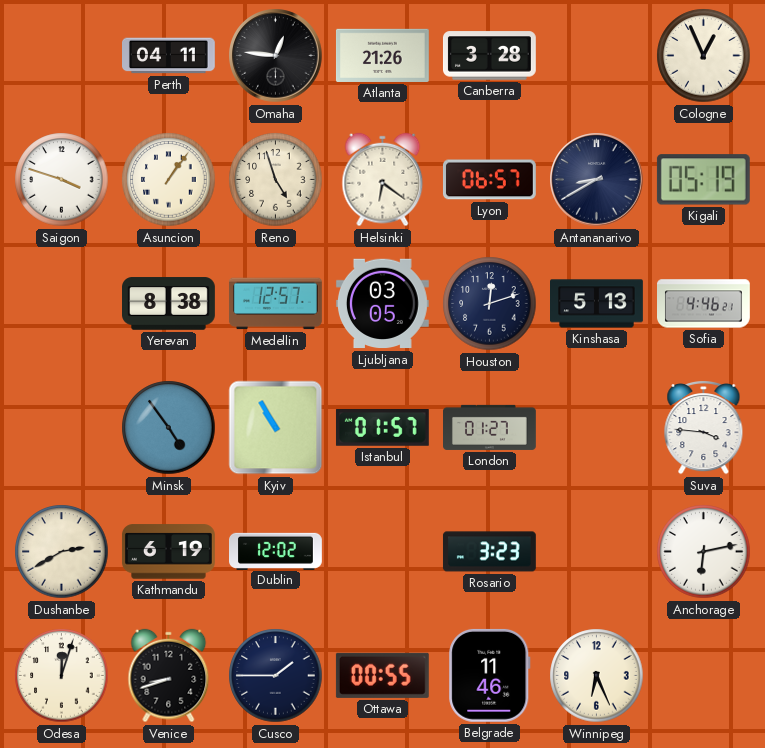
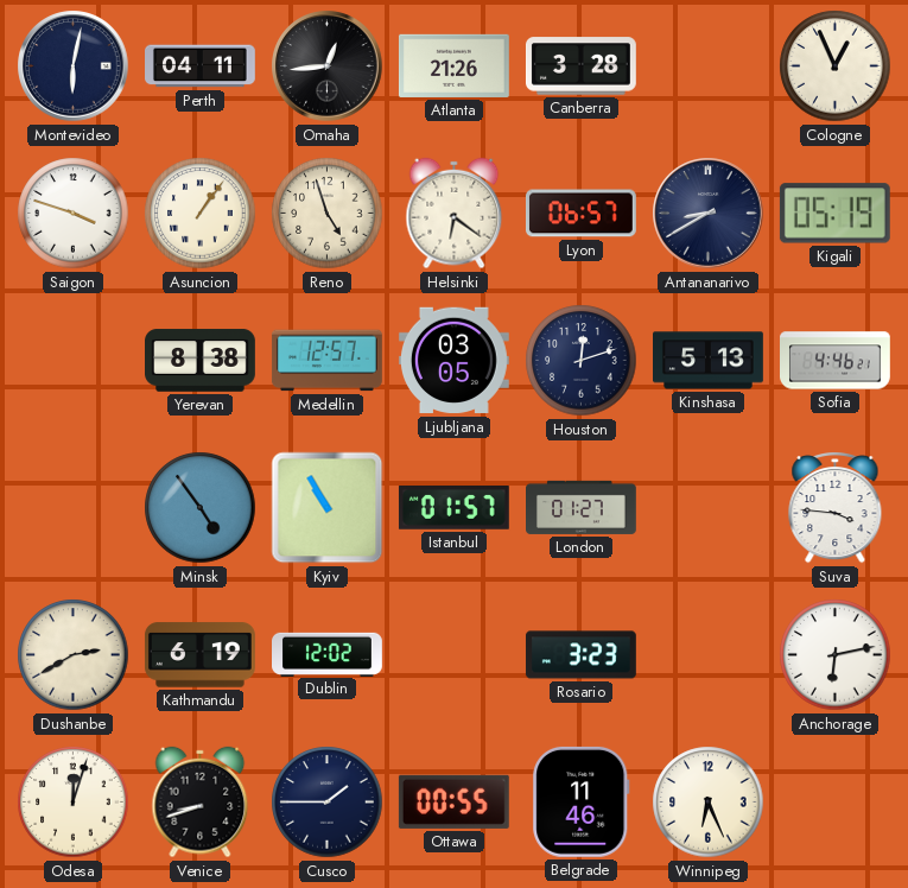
Montevideo: none -> 6:02 (74, 66)
Omaha: 12:46 -> 12:44 (328, 66)
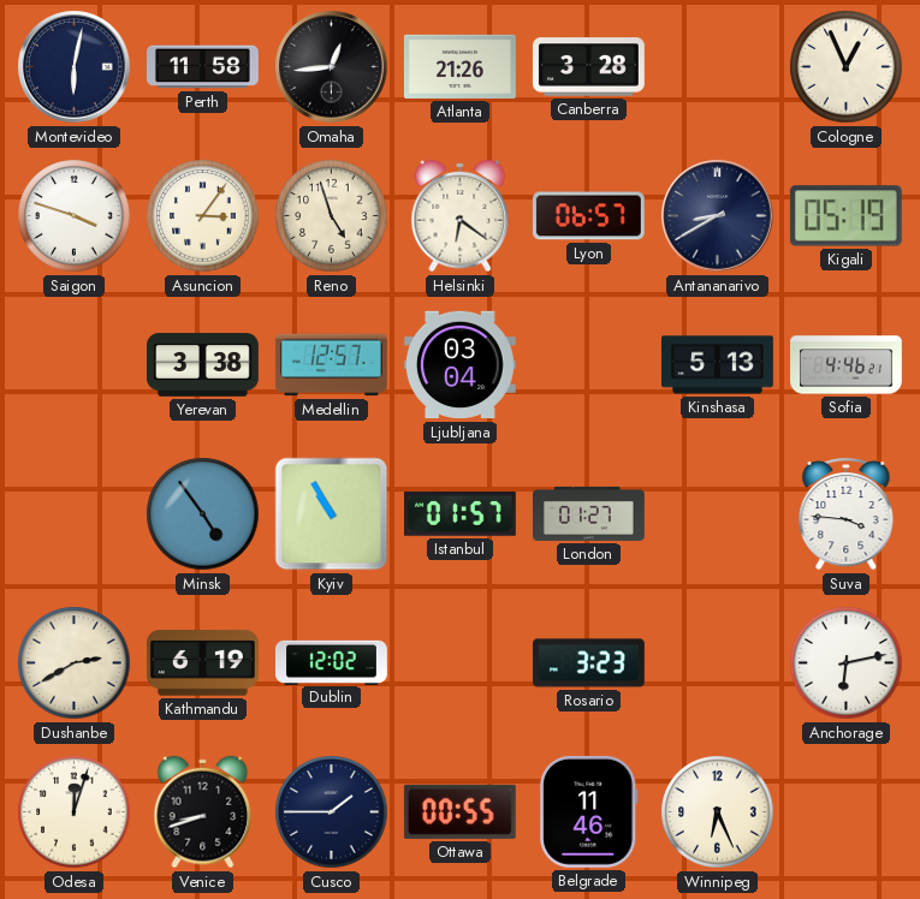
Perth: 04:11 -> 11:58 (203, 67)
Asuncion: 1:06 -> 3:06 (203, 216)
Yerevan: 8:38 -> 3:38 (203, 365)
Ljubljana: 03:05 -> 03:04 (459, 365)
Houston: 12:12 -> none (582, 361)
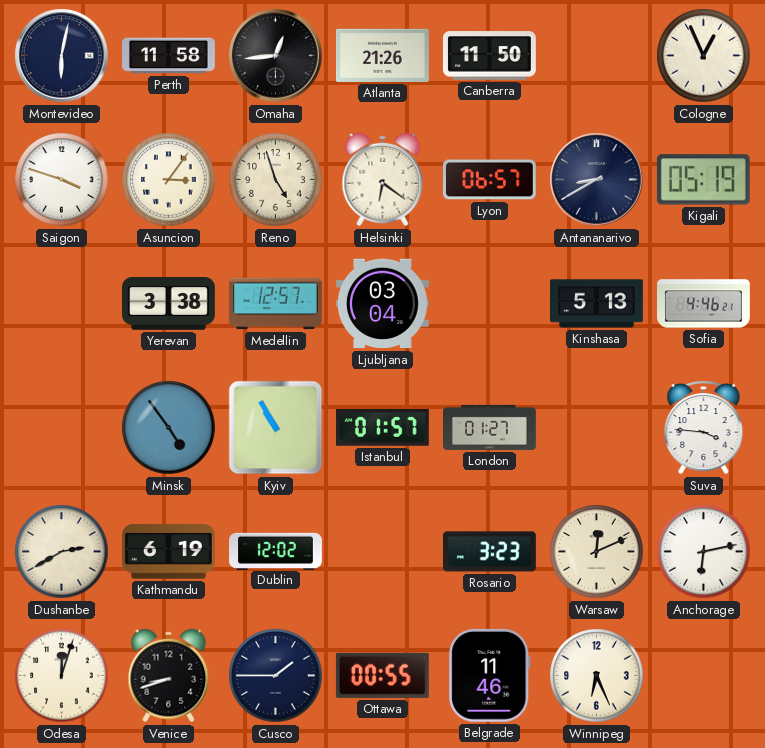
Canberra: 3:28 -> 11:50 (489, 56)
Warsaw: none -> 12:11 (597, 552)
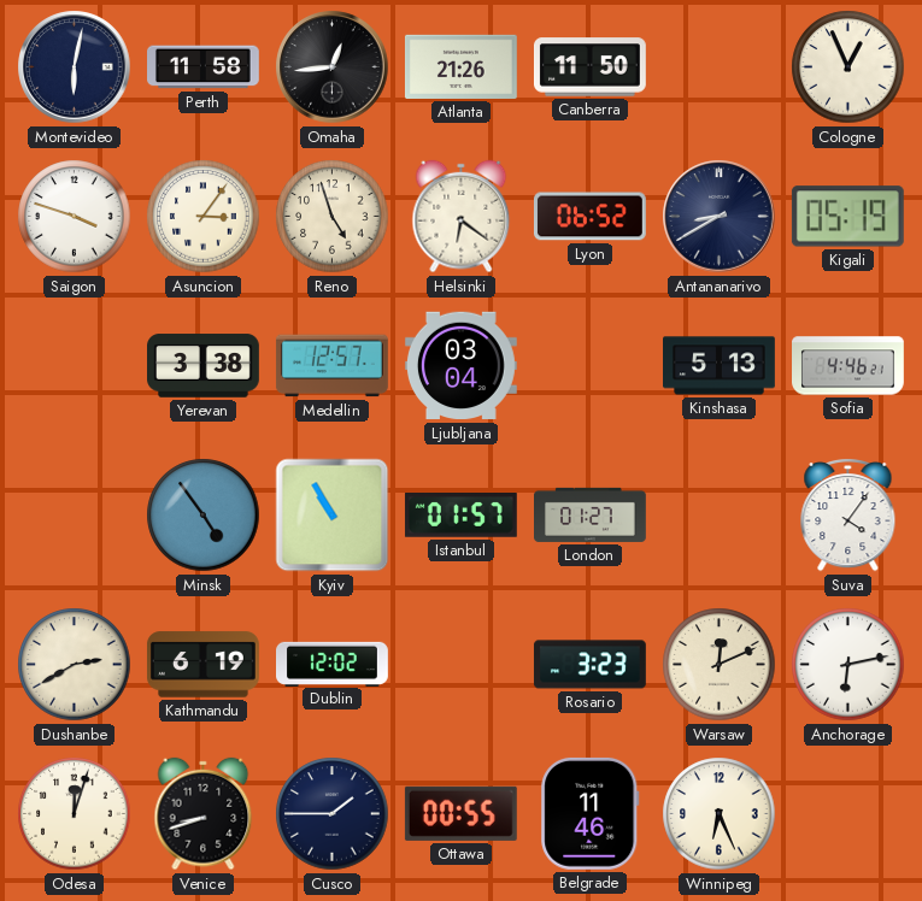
Lyon: 06:57 -> 06:52 (591, 217)
Suva: 3:46 -> 4:06 (848, 514)
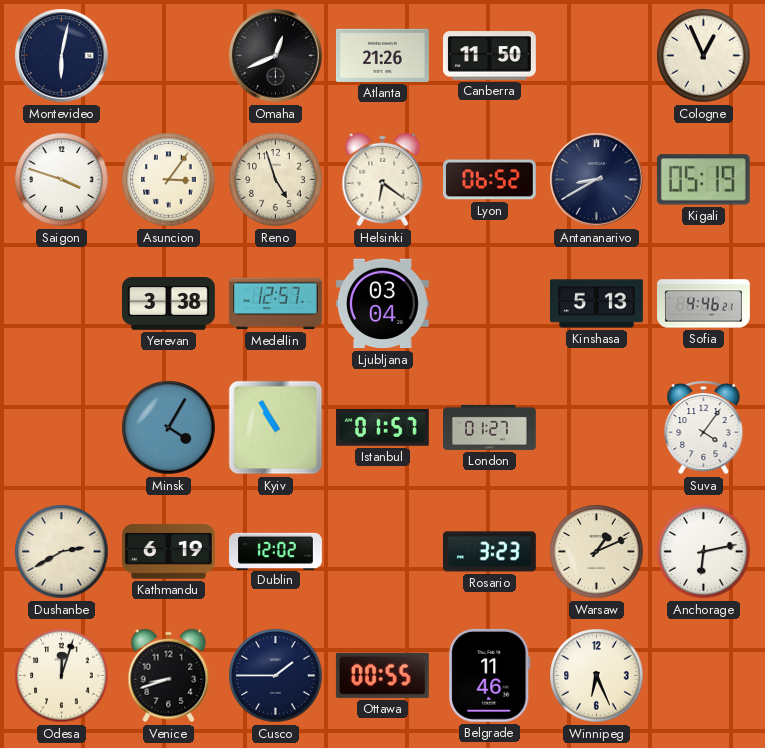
Perth: 11:58 -> none (204, 67)
Omaha: 12:44 -> 12:41 (276, 56)
Minsk: 4:54 -> 4:05 (169, 428)
Warsaw: 12:11 -> 1:11 (597, 552)
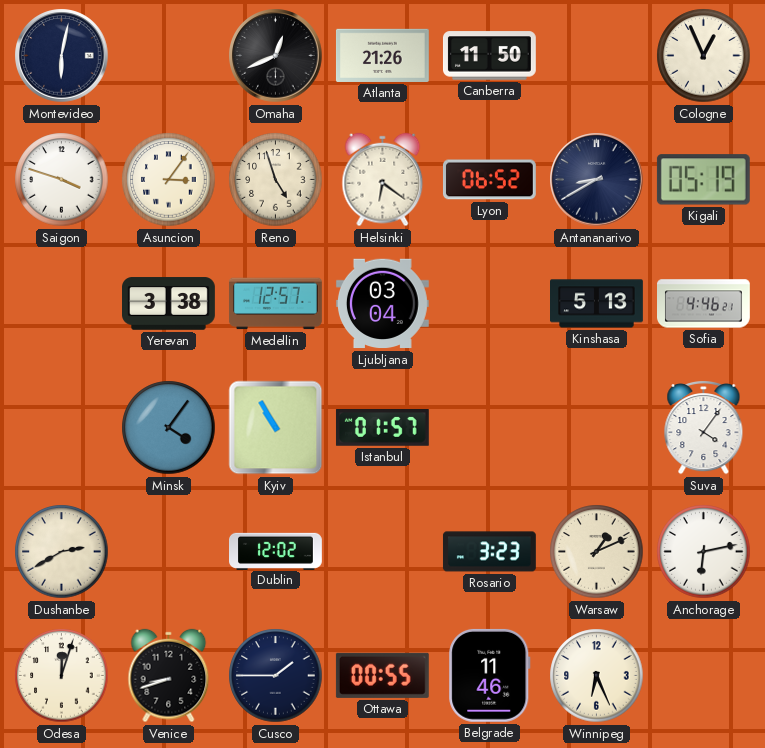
Minsk: 4:05 -> 4:06 (169, 428)
London: 01:27 -> none (490, 427)
Kathmandu: 6:19 -> none (168, 552)
